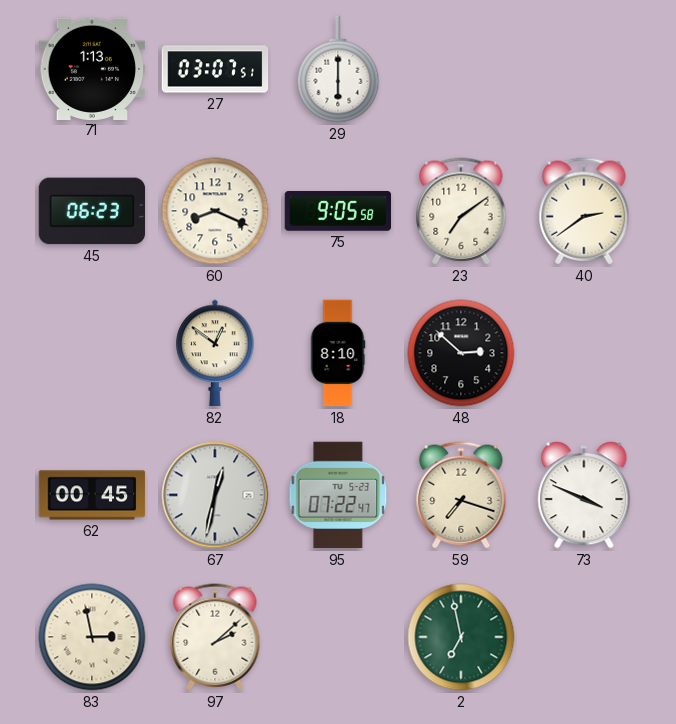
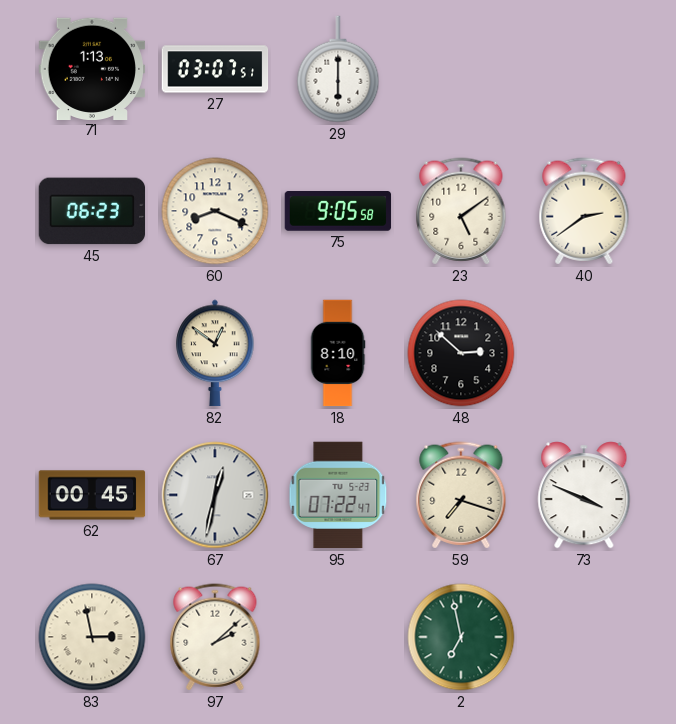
23: 7:09 -> 5:09 (461, 211)
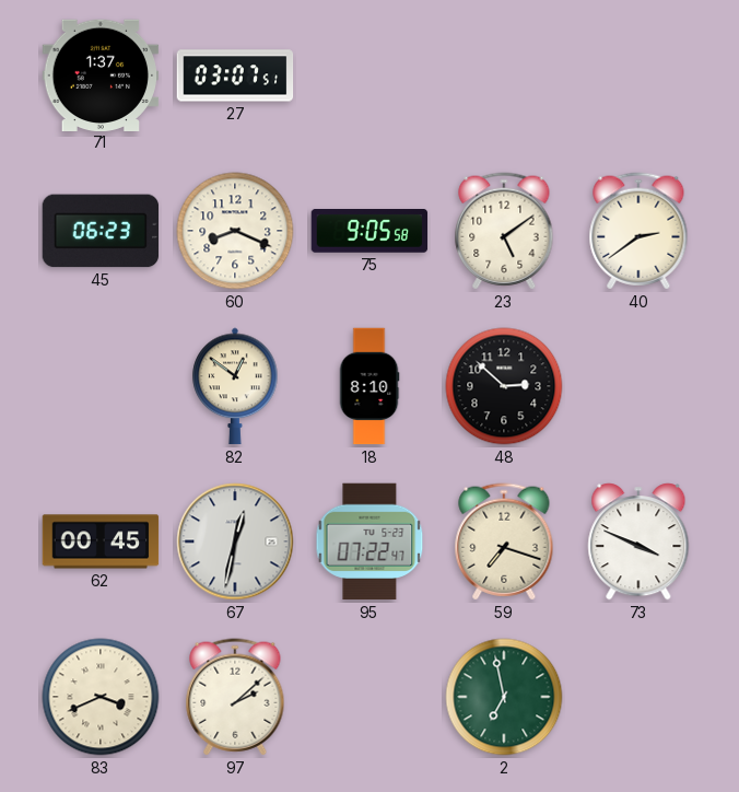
71: 1:13 -> 1:37 (101, 74)
29: 6:00 -> none (338, 69)
83: 2:58 -> 3:41 (101, 697)
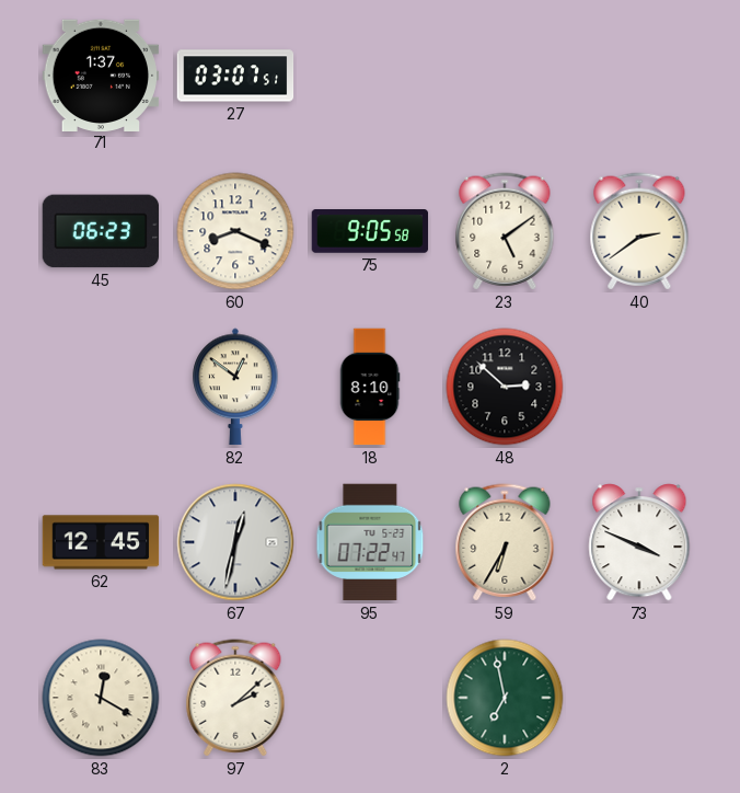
62: 00:45 -> 12:45 (101, 542)
59: 7:18 -> 6:35 (505, 542)
83: 3:41 -> 12:20 (101, 698)
